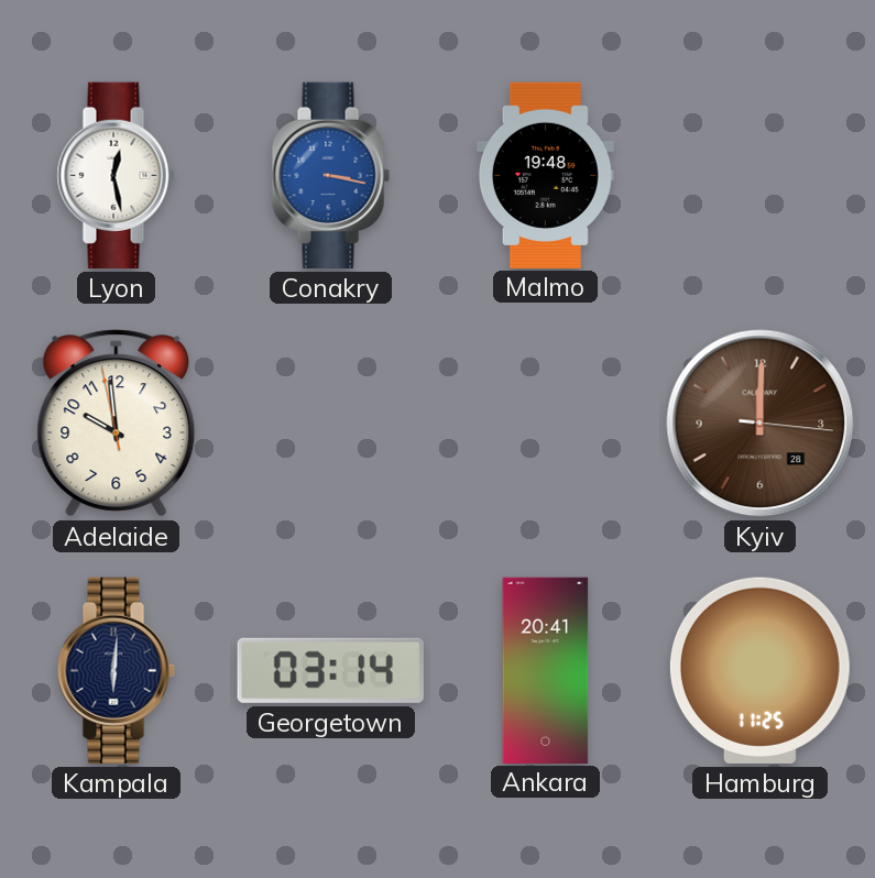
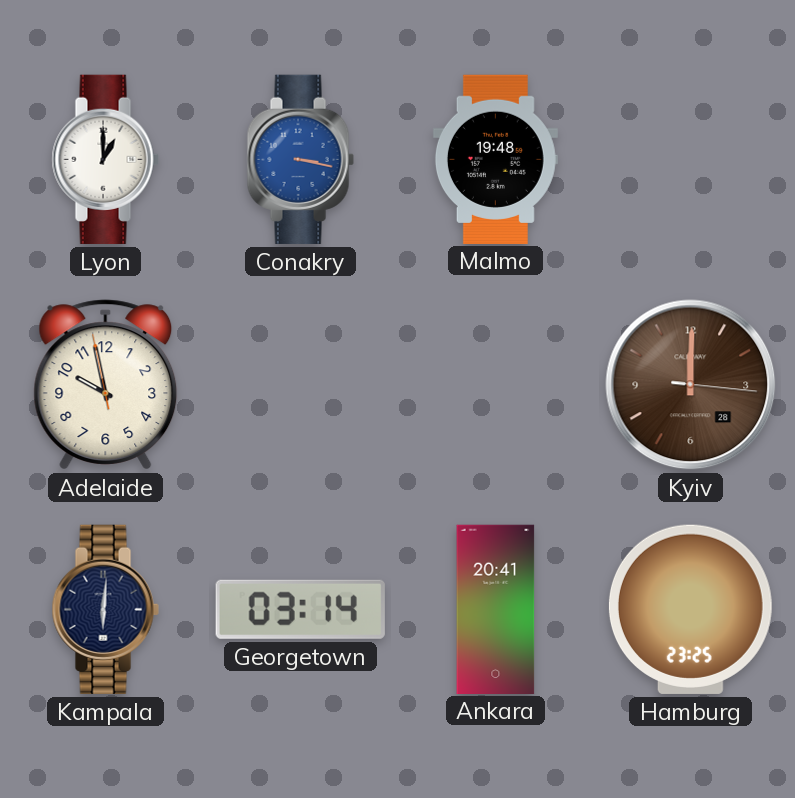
Lyon: 12:28 -> 1:00 (105, 159)
Adelaide: 9:58 -> 9:57 (106, 385)
Hamburg: 11:25 -> 23:25 (690, 609)
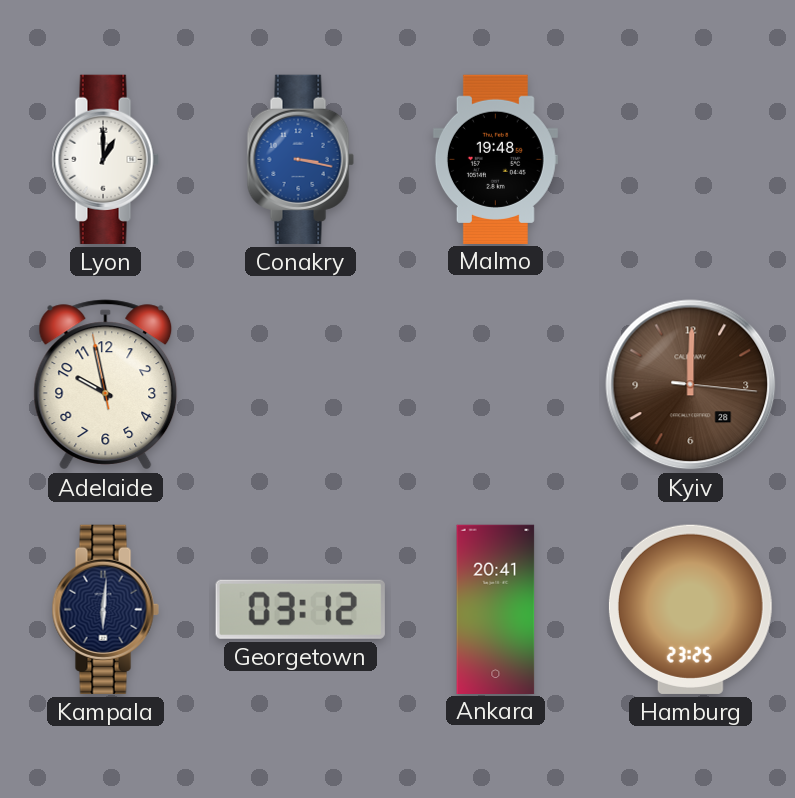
Georgetown: 03:14 -> 03:12 (300, 609)
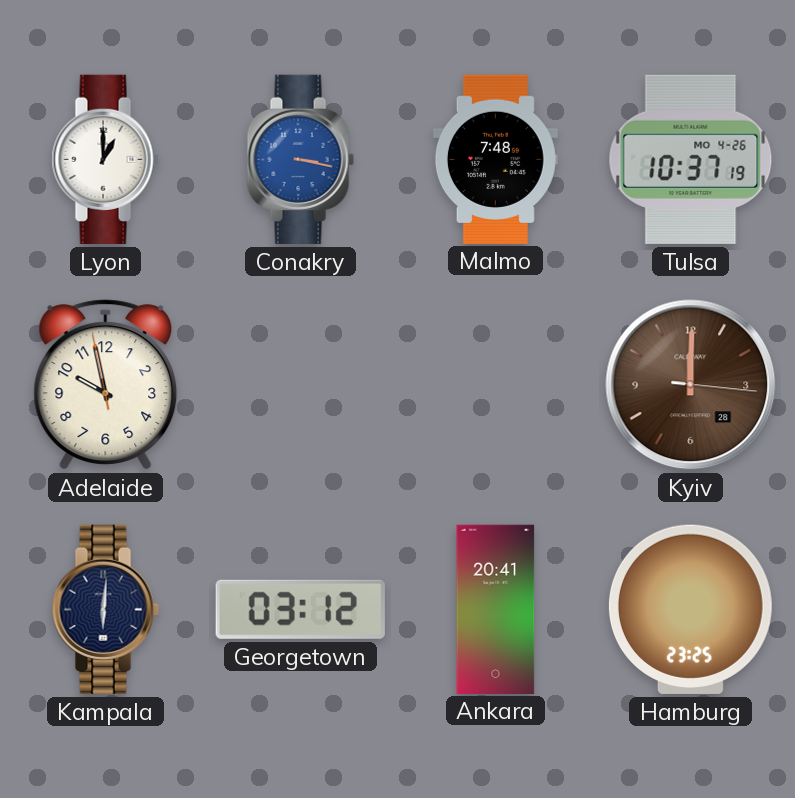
Malmo: 19:48 -> 7:48 (495, 159)
Tulsa: none -> 10:37 (691, 159)
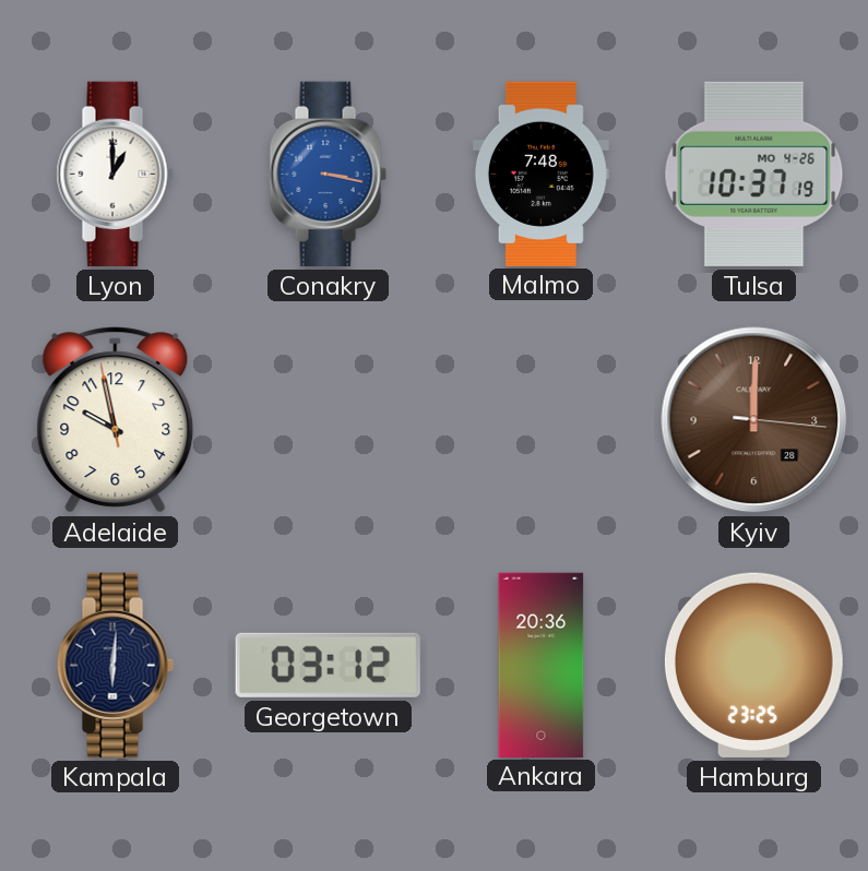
Ankara: 20:41 -> 20:36 (542, 665)
